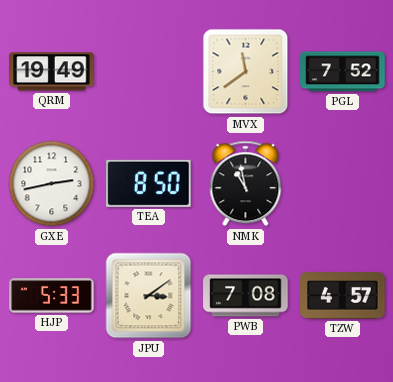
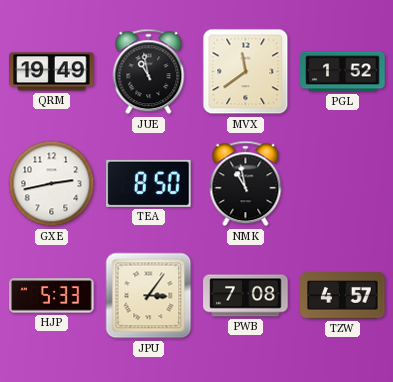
JUE: none -> 10:58 (149, 72)
PGL: 7:52 -> 1:52 (343, 72)
JPU: 3:09 -> 3:06 (149, 296)
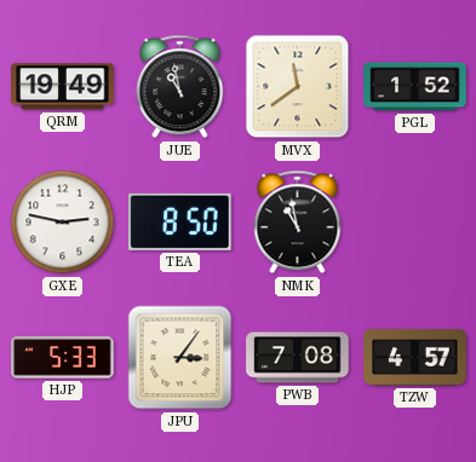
GXE: 2:43 -> 2:47 (63, 223)
